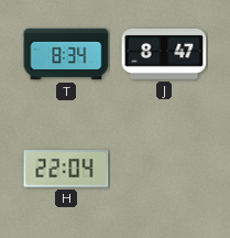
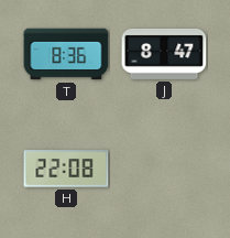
T: 8:34 -> 8:36 (66, 54)
H: 22:04 -> 22:08 (66, 169)
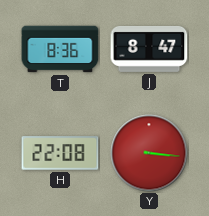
Y: none -> 3:16 (149, 153)
